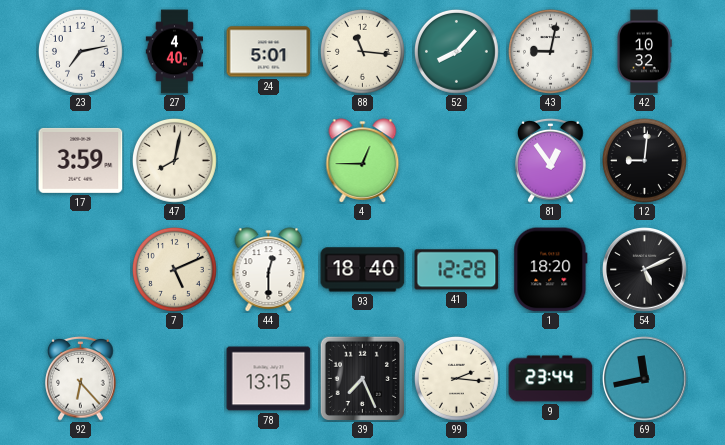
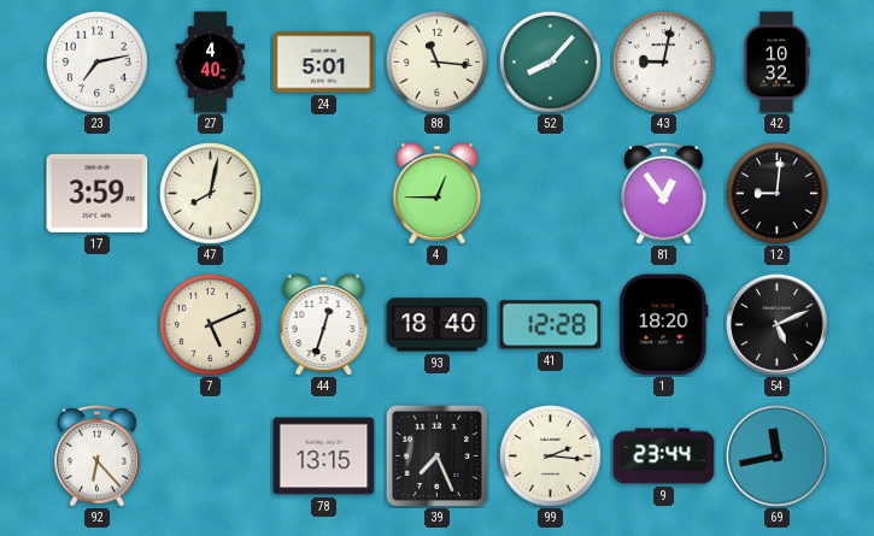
44: 12:30 -> 12:33 (324, 325)
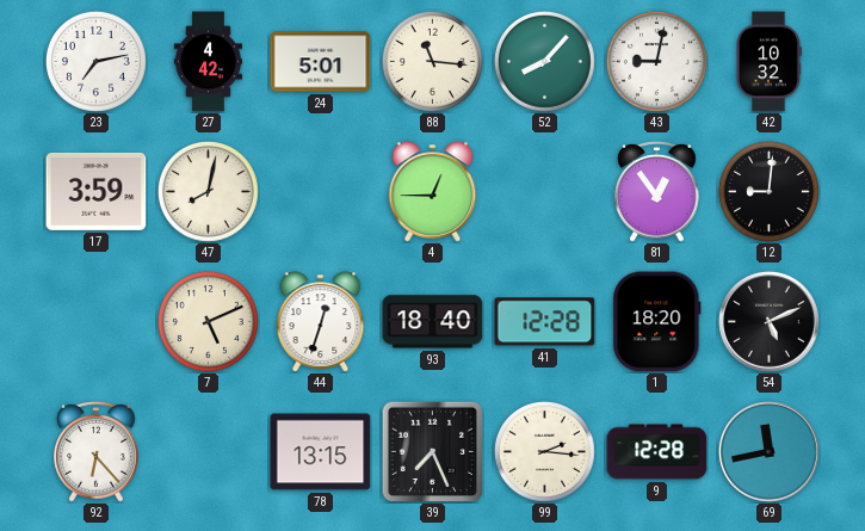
27: 4:40 -> 4:42 (208, 62)
9: 23:44 -> 12:28 (657, 452)
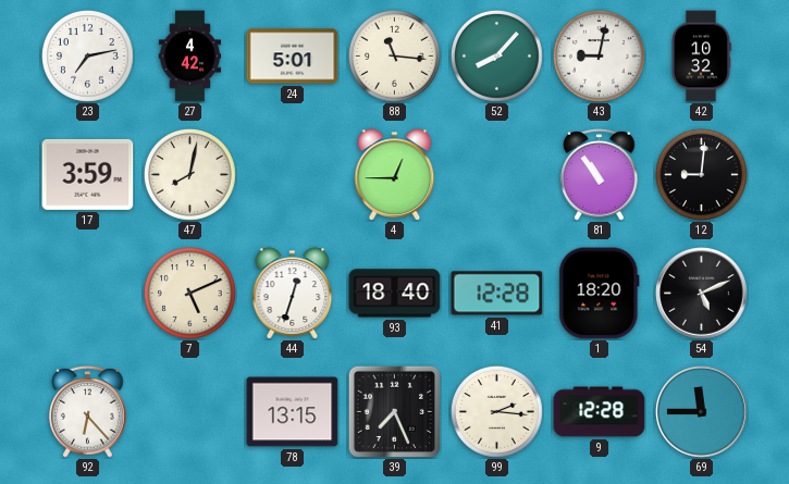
81: 12:54 -> 10:54 (600, 175)
69: 11:43 -> 11:45 (702, 412)
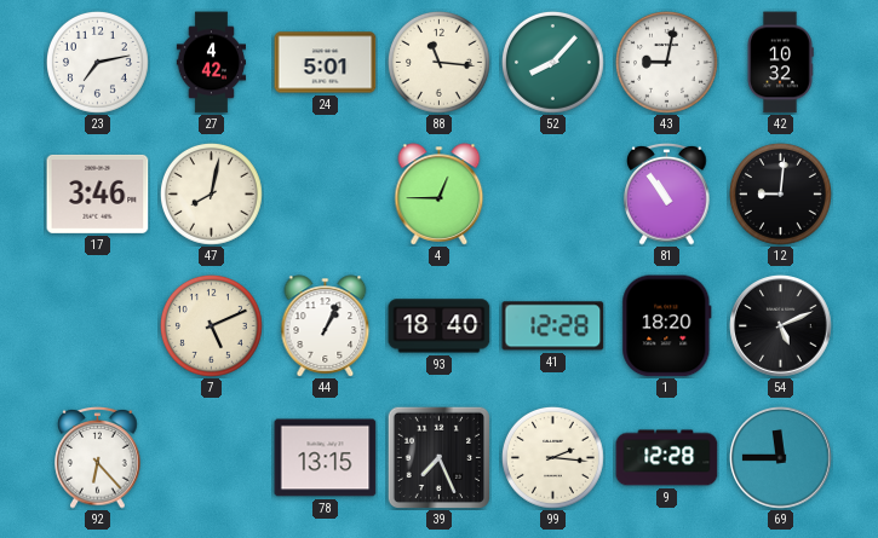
17: 3:59 -> 3:46 (98, 193)
44: 12:33 -> 1:04 (326, 326)
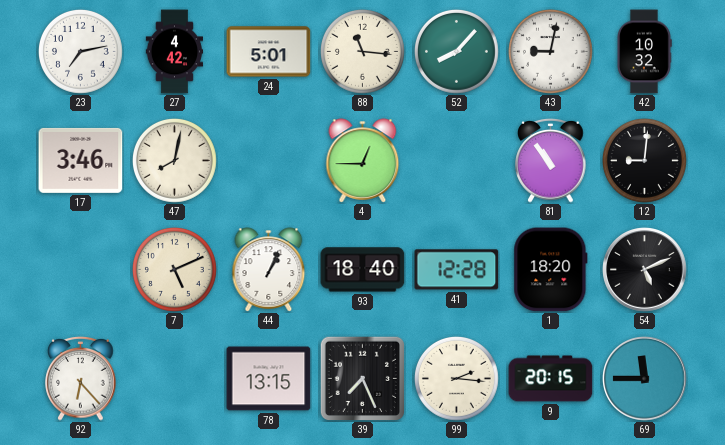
9: 12:28 -> 20:15 (551, 379)
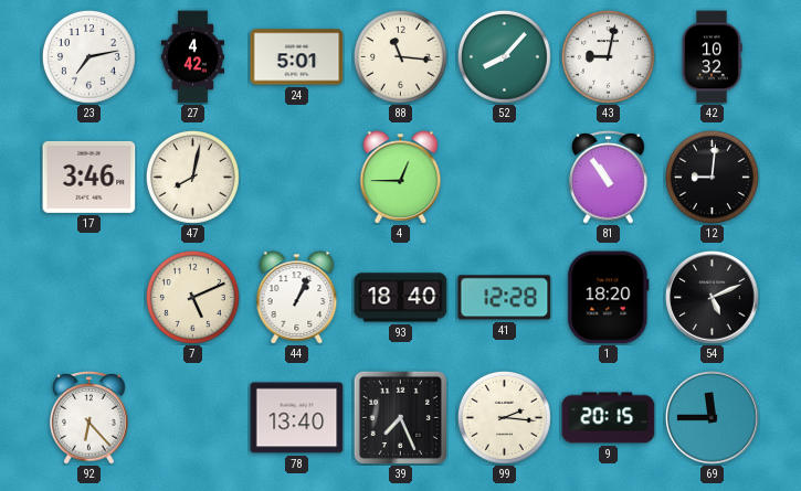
78: 13:15 -> 13:40 (297, 418)
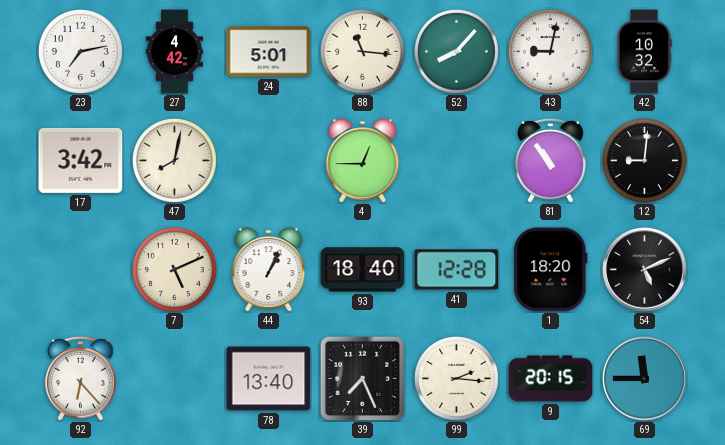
17: 3:46 -> 3:42 (81, 160)
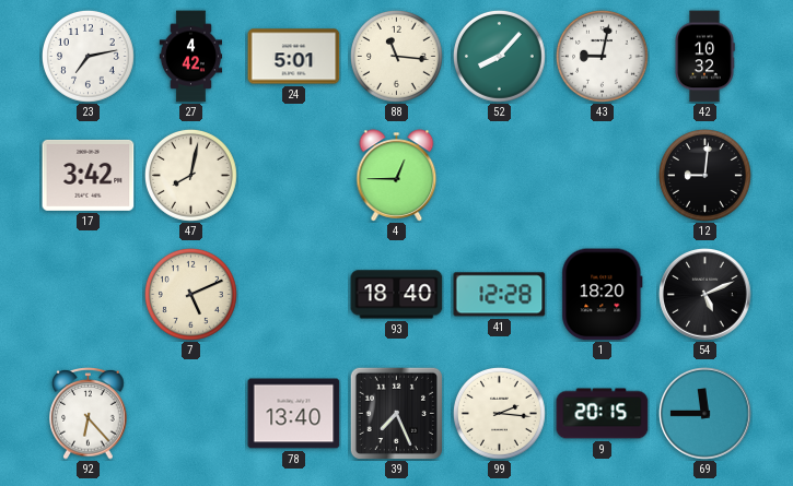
81: 10:54 -> none (551, 161)
44: 1:04 -> none (269, 270)
